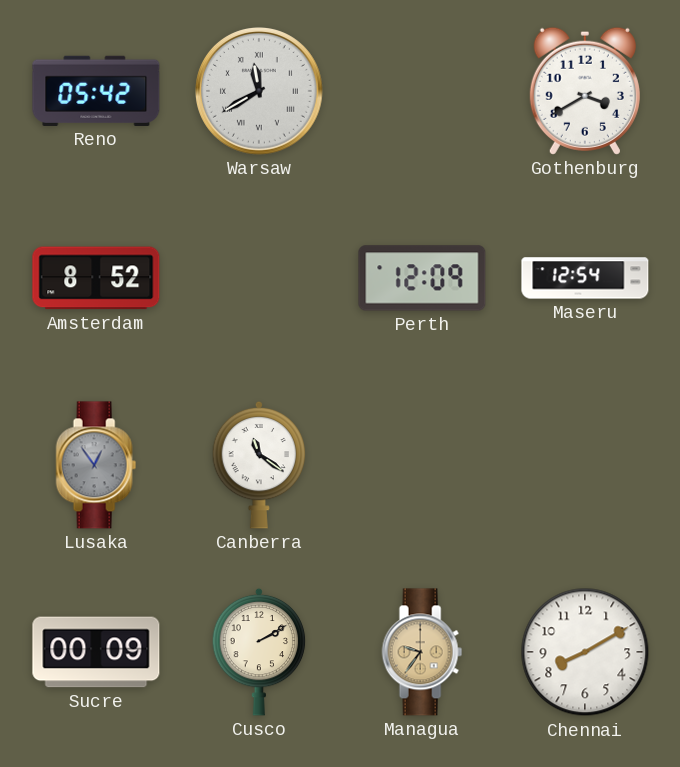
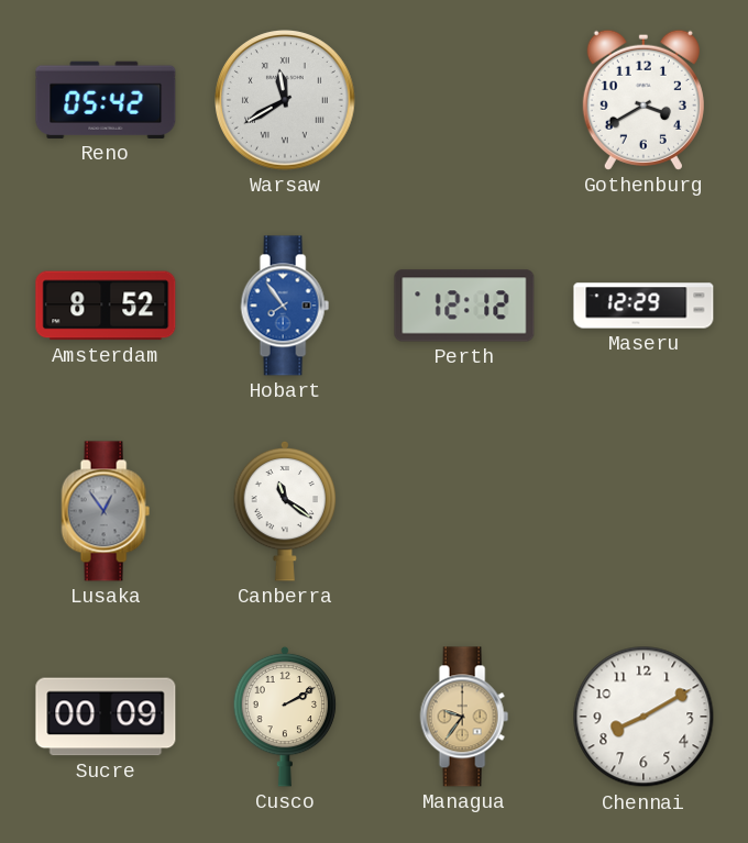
Hobart: none -> 7:54 (285, 306)
Perth: 12:09 -> 12:12 (464, 306)
Maseru: 12:54 -> 12:29 (643, 306)
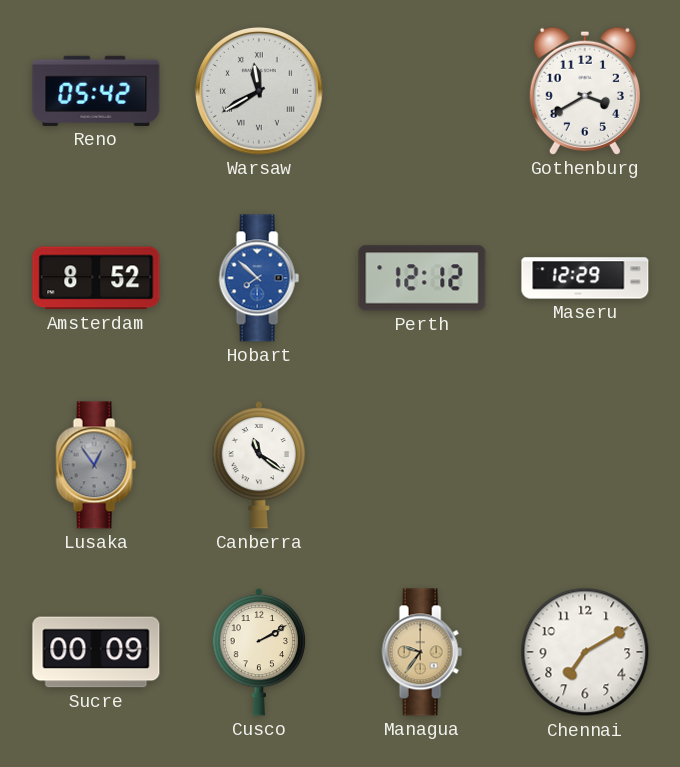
Hobart: 7:54 -> 7:52 (259, 278)
Chennai: 8:10 -> 7:10 (585, 652)
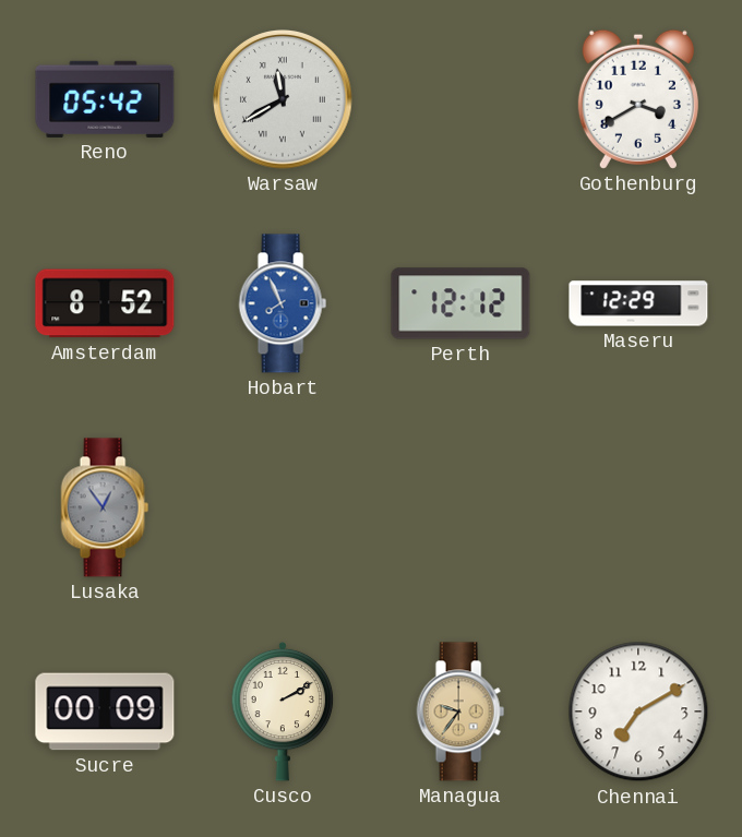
Hobart: 7:52 -> 7:56 (283, 303)
Canberra: 11:21 -> none (259, 465)
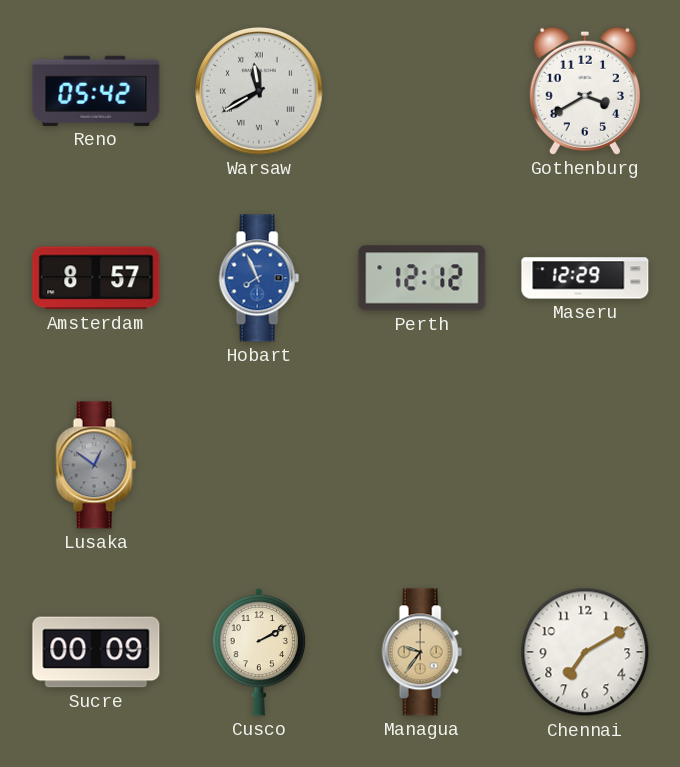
Amsterdam: 8:52 -> 8:57 (96, 278)
Lusaka: 12:54 -> 12:51 (96, 465)
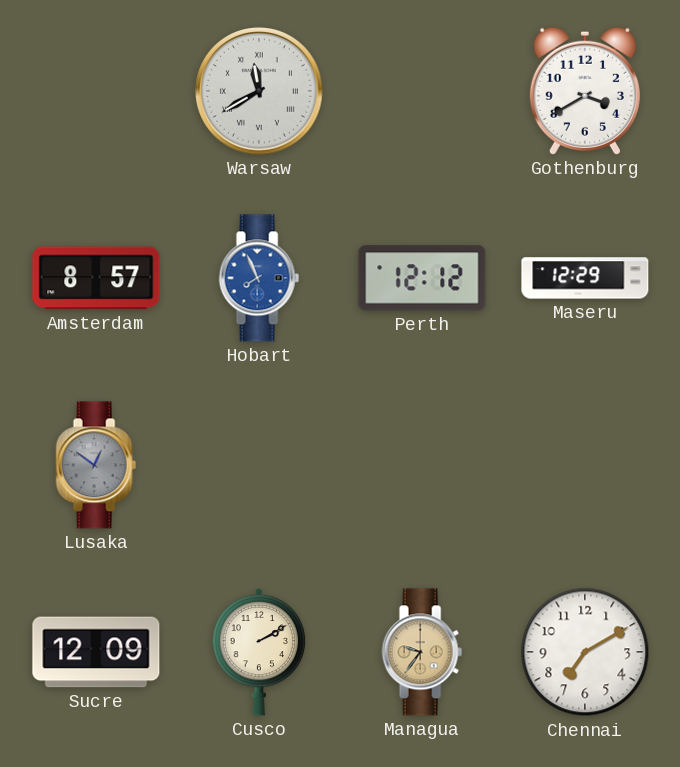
Reno: 05:42 -> none (96, 91)
Sucre: 00:09 -> 12:09 (96, 652)
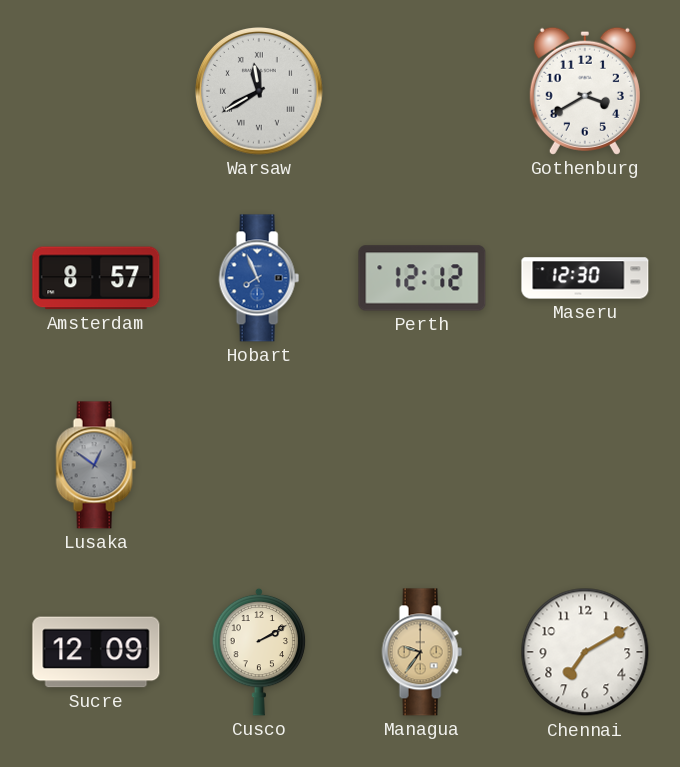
Maseru: 12:29 -> 12:30 (585, 278)
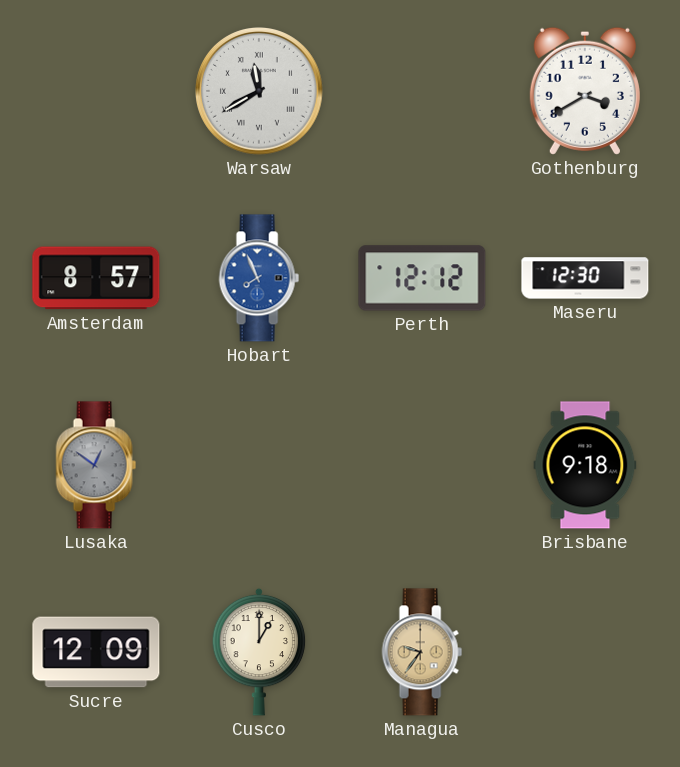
Brisbane: none -> 9:18 (585, 465)
Cusco: 2:10 -> 1:00 (259, 652)
Chennai: 7:10 -> none (585, 652)
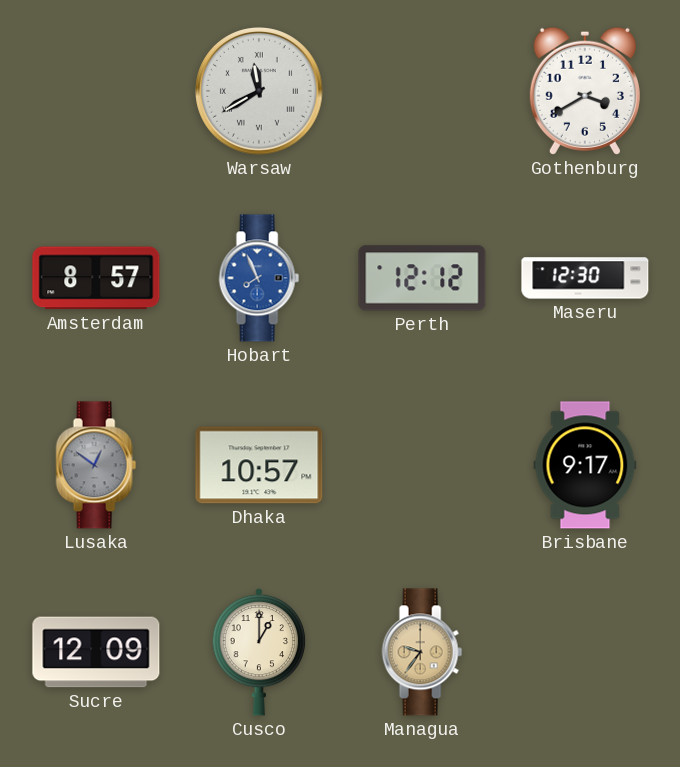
Dhaka: none -> 10:57 (259, 465)
Brisbane: 9:18 -> 9:17 (585, 465)
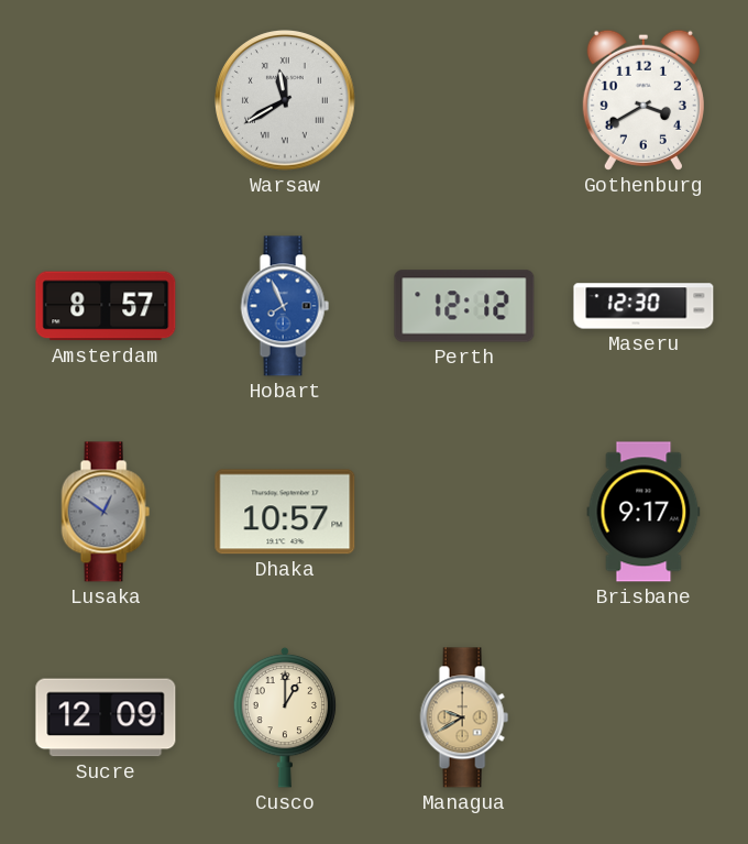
Managua: 9:36 -> 9:40 (464, 717)
